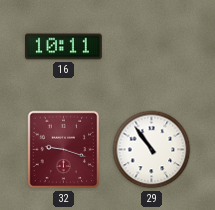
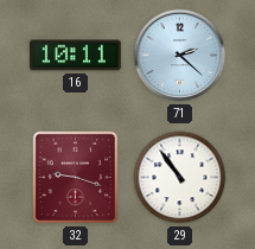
71: none -> 2:22 (180, 56)
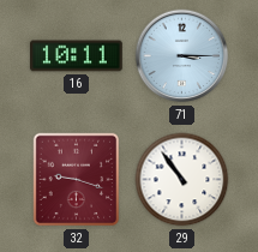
71: 2:22 -> 3:15 (182, 56)
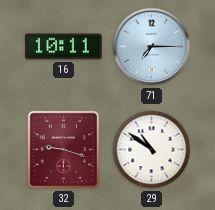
71: 3:15 -> 7:15 (152, 47)
29: 10:54 -> 10:51 (152, 150)
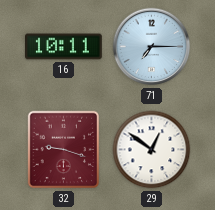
29: 10:51 -> 12:51 (152, 150)
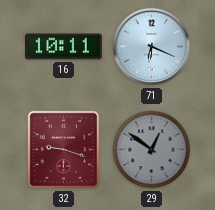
71: 7:15 -> 6:19 (152, 47)
29 dial: white -> grey (152, 150)
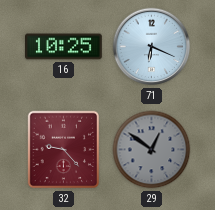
16: 10:11 -> 10:25 (64, 47)
32: 9:18 -> 9:23 (64, 150)
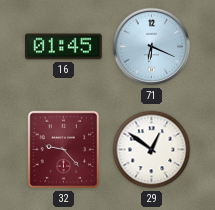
16: 10:25 -> 01:45 (64, 47)
29 dial: grey -> white (152, 150)
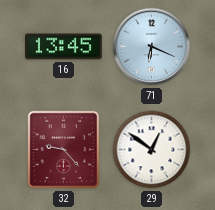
16: 01:45 -> 13:45 (64, 47)
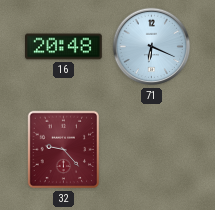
16: 13:45 -> 20:48 (64, 47)
29: 12:51 -> none (152, 150)
